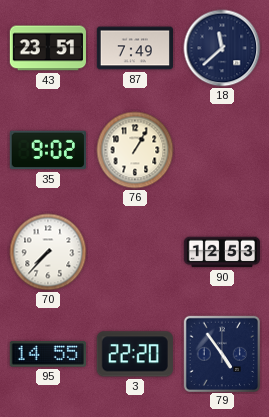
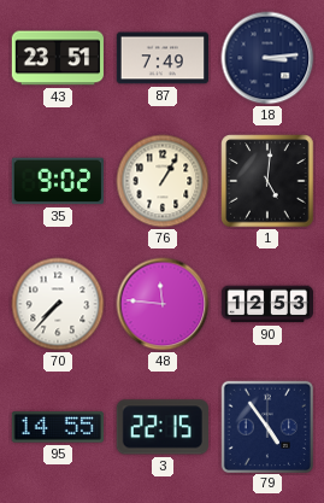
18: 11:38 -> 3:14 (267, 58)
1: none -> 5:01 (267, 181)
48: none -> 11:46 (163, 304)
3: 22:20 -> 22:15 (163, 427)
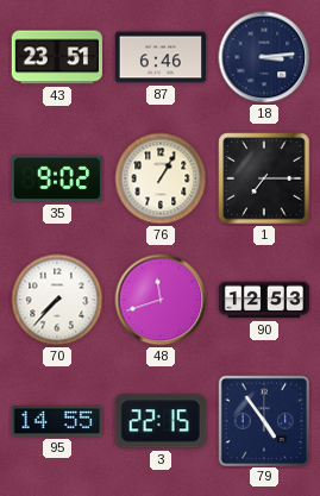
87: 7:49 -> 6:46 (159, 57)
1: 5:01 -> 7:15 (264, 178)
48: 11:46 -> 11:42 (161, 300)
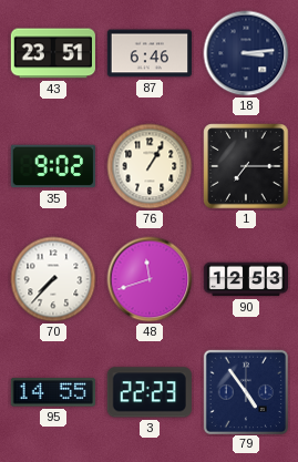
3: 22:15 -> 22:23 (150, 392)
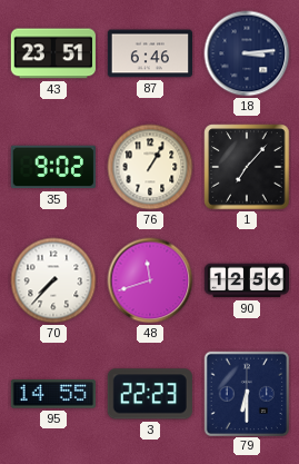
1: 7:15 -> 7:07 (247, 167)
90: 12:53 -> 12:56 (246, 280)
79: 4:54 -> 6:30 (246, 393)
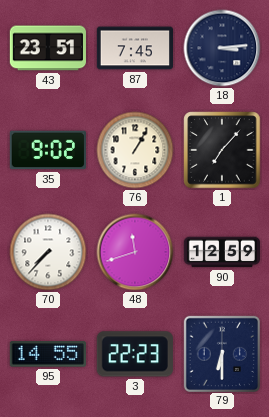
87: 6:46 -> 7:45 (134, 48)
90: 12:56 -> 12:59 (221, 252)
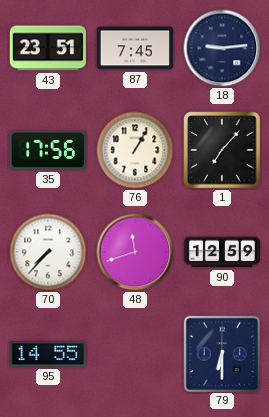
18: 3:14 -> 9:14 (222, 48)
35: 9:02 -> 17:56 (47, 150)
3: 22:23 -> none (135, 354)
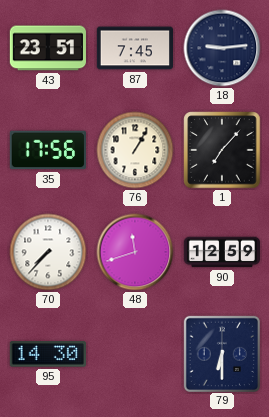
95: 14:55 -> 14:30 (48, 354)
